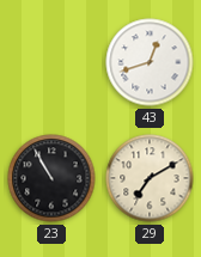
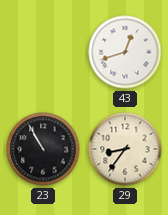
29: 7:10 -> 8:36 (125, 149)
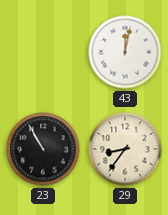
43: 12:42 -> 12:02 (125, 52)
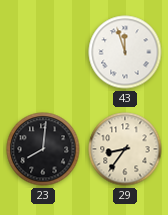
43: 12:02 -> 11:57 (125, 52)
23: 10:55 -> 8:01 (43, 149)
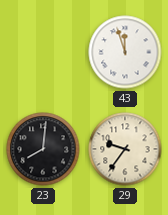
29: 8:36 -> 9:36 (125, 149)
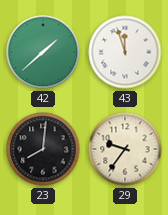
42: none -> 1:38 (43, 52)
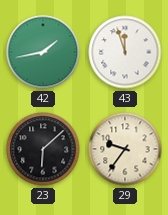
42: 1:38 -> 1:43 (43, 52)
23: 8:01 -> 6:08 (43, 149)
